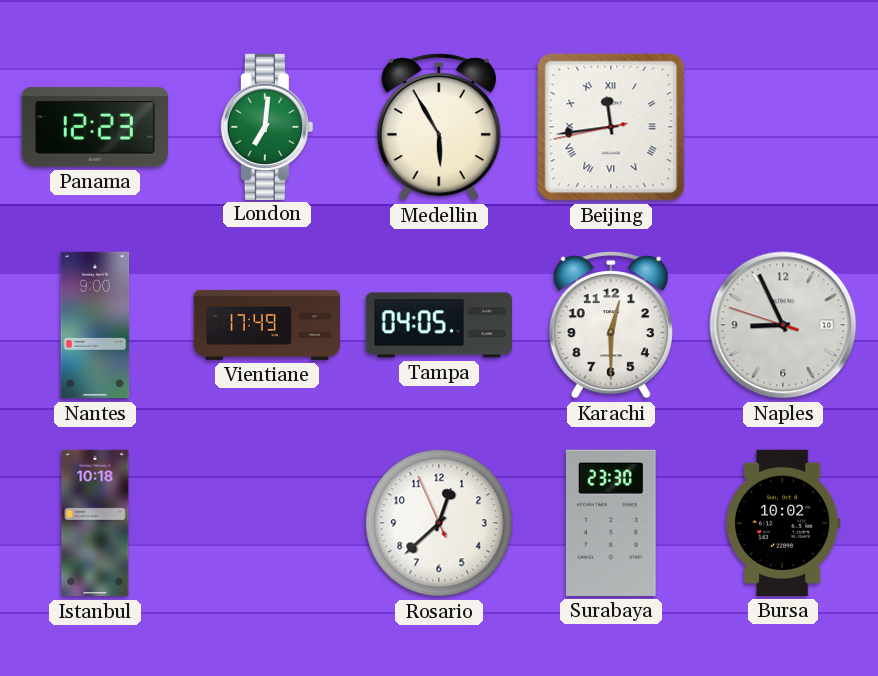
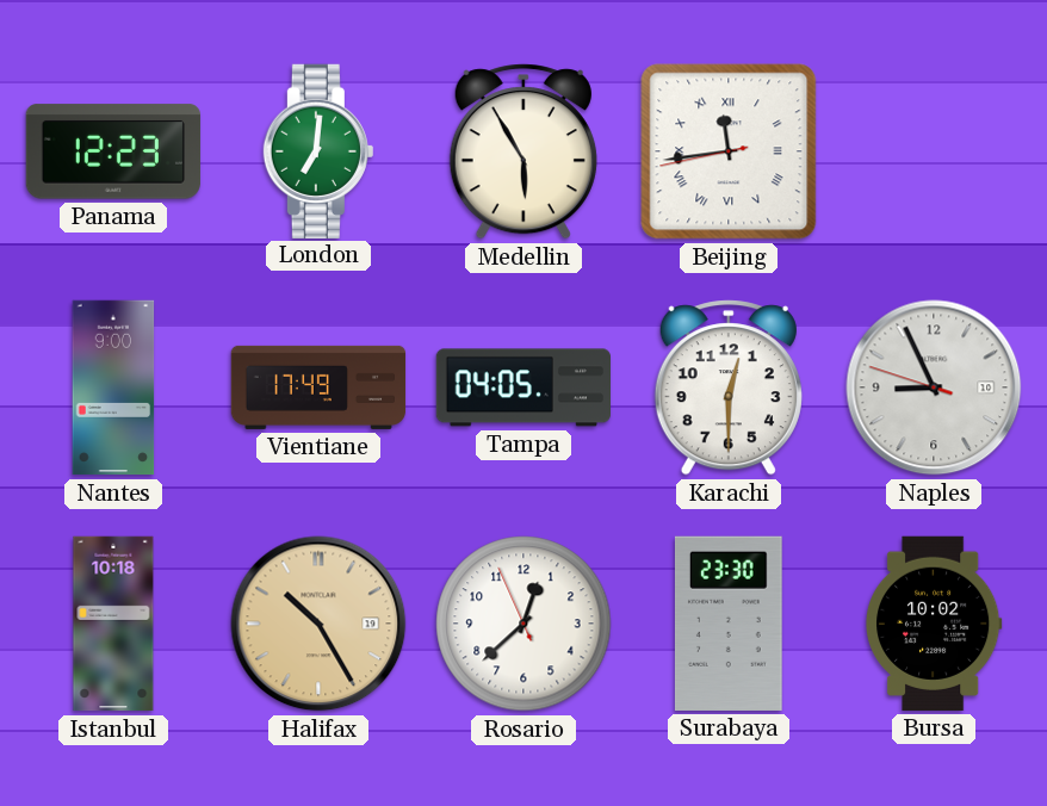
Halifax: none -> 10:25 (318, 624)
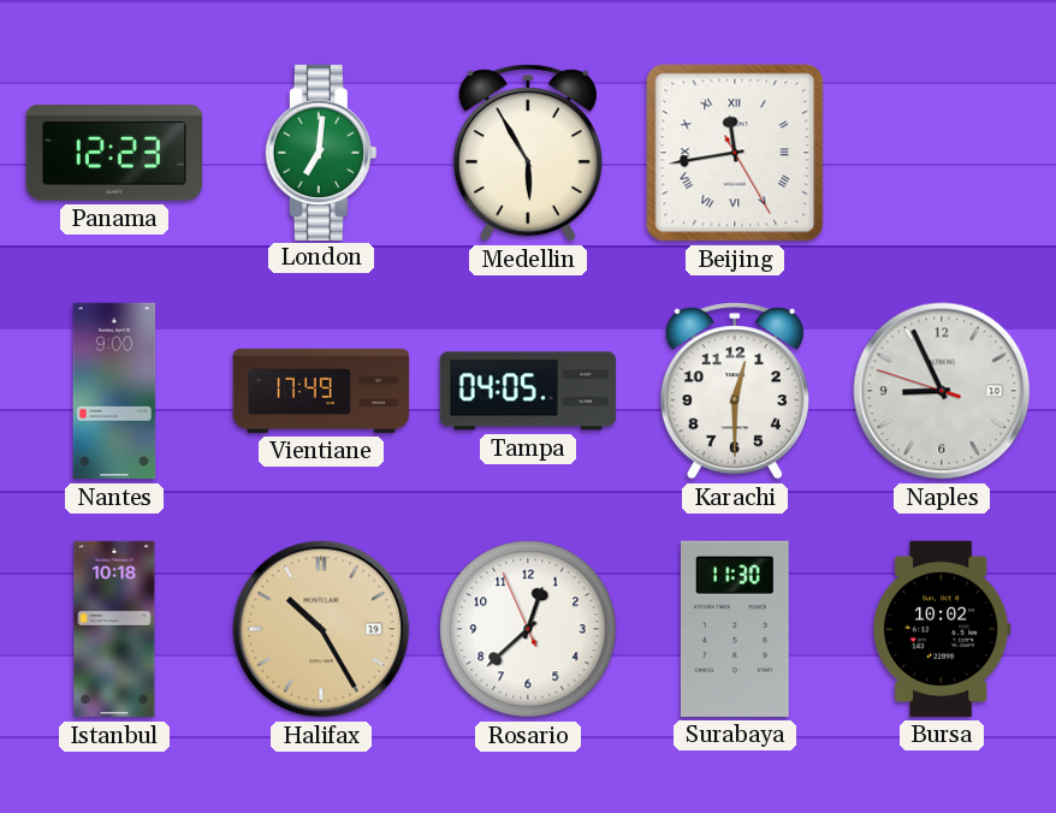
Beijing: 11:43:43 -> 11:43:25 (735, 153)
Surabaya: 23:30 -> 11:30 (735, 629)
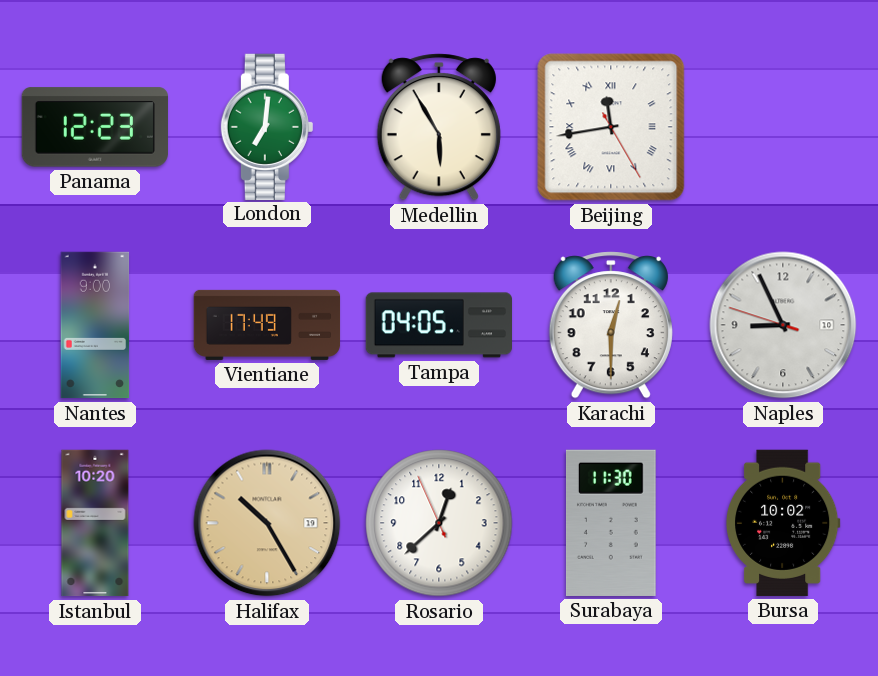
Istanbul: 10:18 -> 10:20 (95, 523)
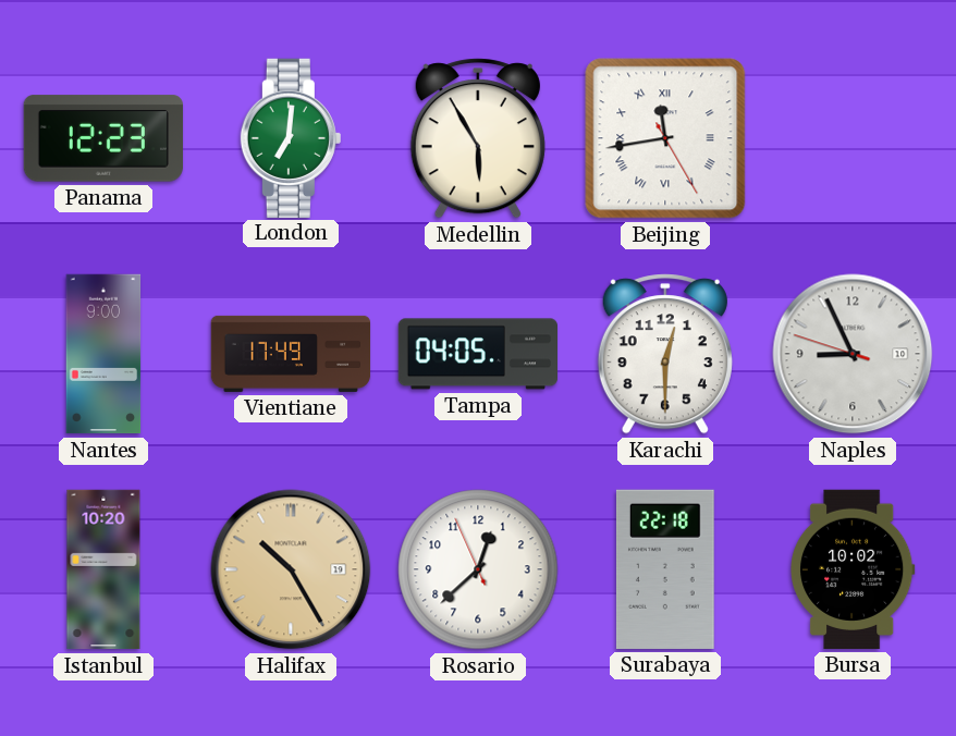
Surabaya: 11:30 -> 22:18 (665, 569)
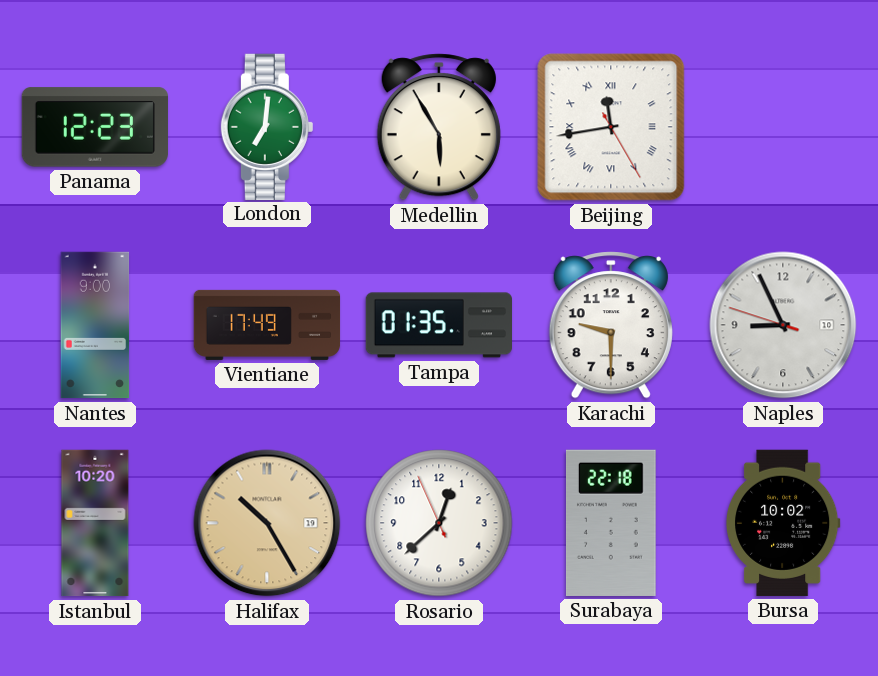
Tampa: 04:05 -> 01:35 (438, 325)
Karachi: 12:30 -> 9:30 (611, 325)
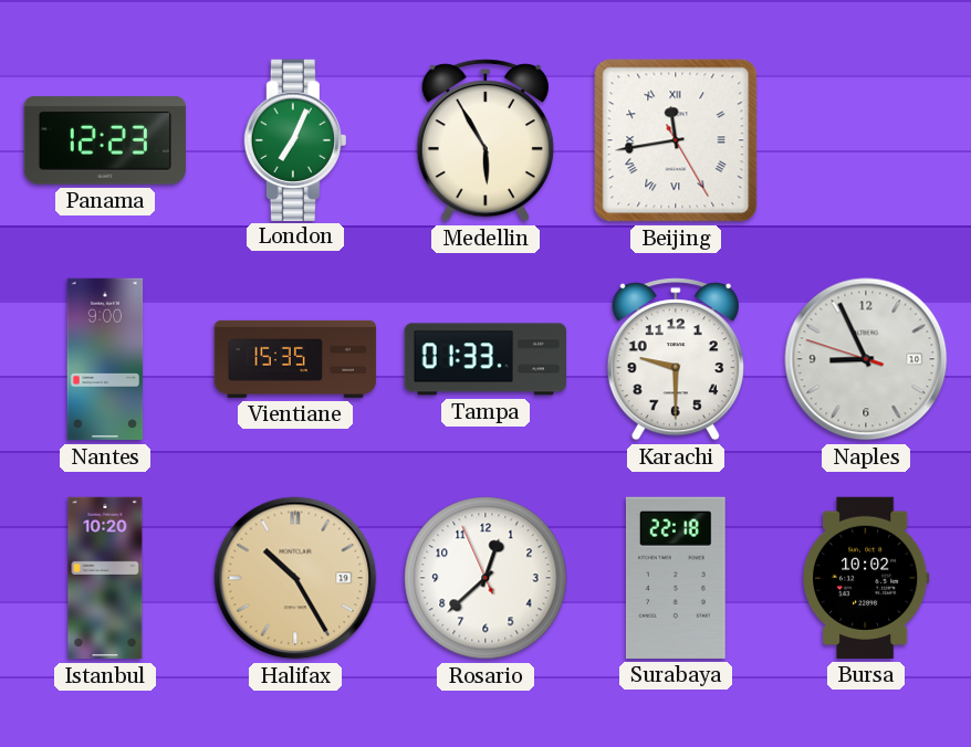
London: 7:01 -> 7:04 (295, 139)
Vientiane: 17:49 -> 15:35 (295, 359)
Tampa: 01:35 -> 01:33 (484, 359)
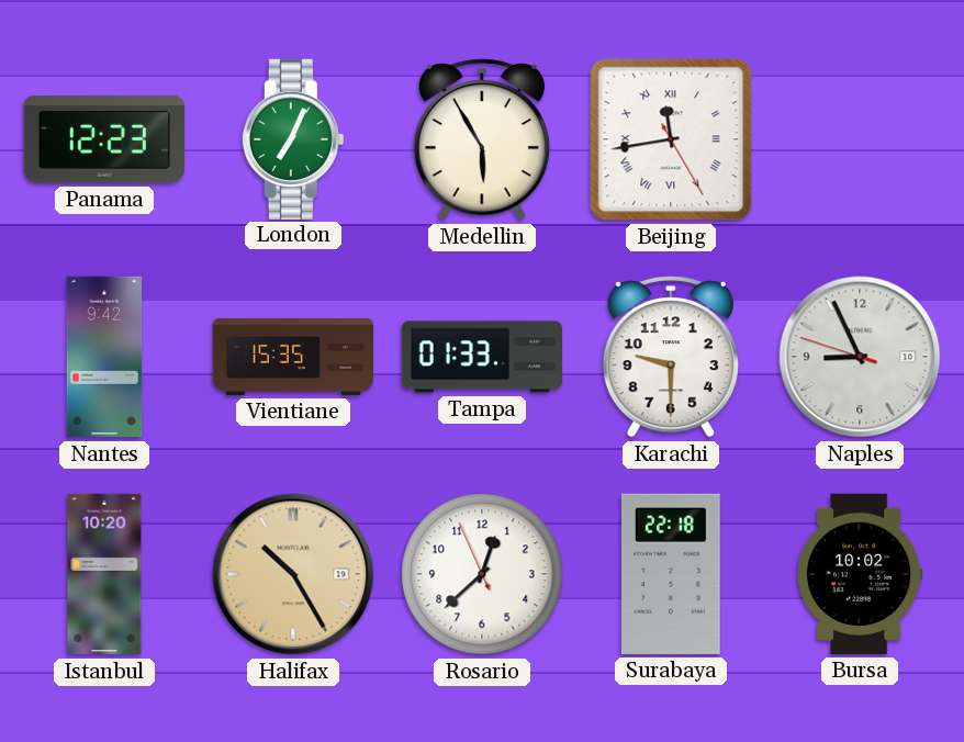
Nantes: 9:00 -> 9:42 (104, 357)
